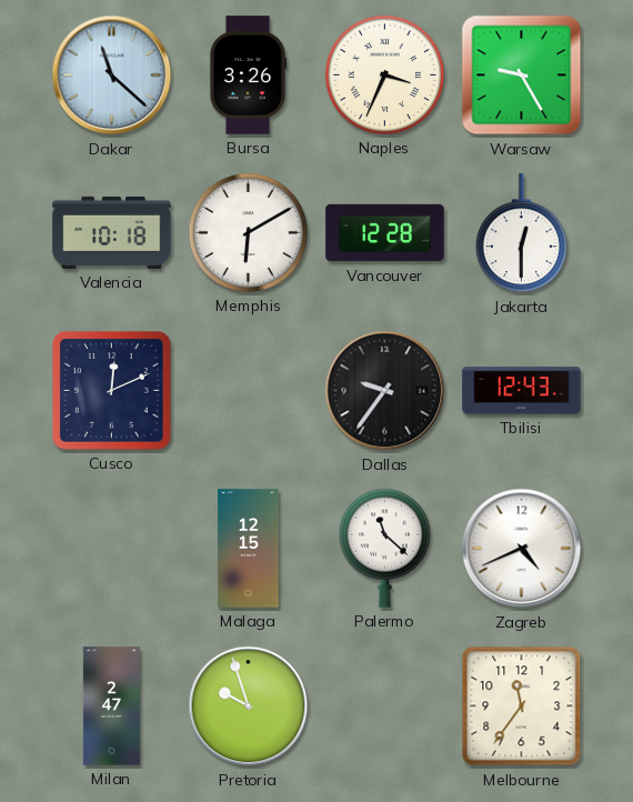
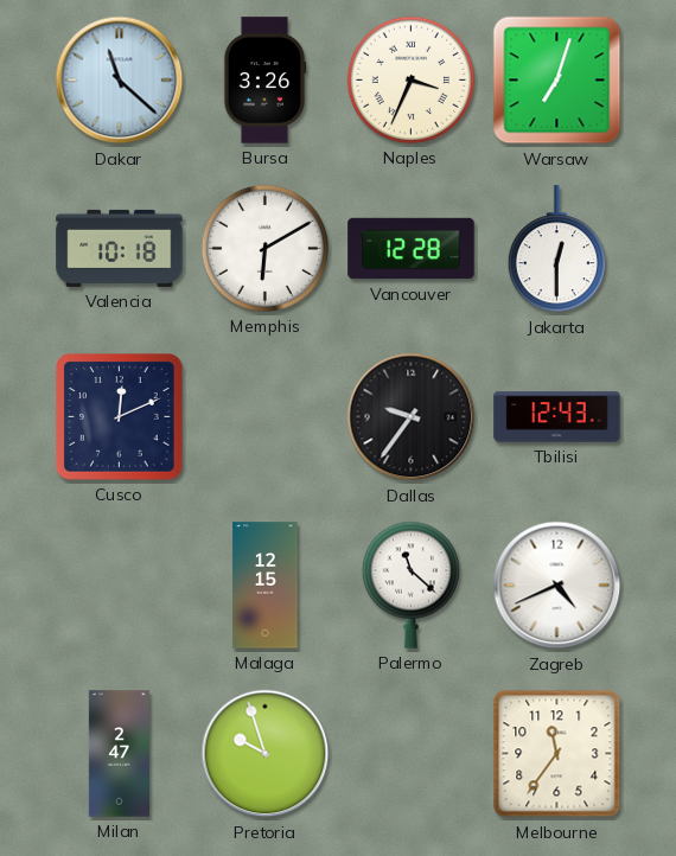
Warsaw: 9:25 -> 7:03 (557, 81)
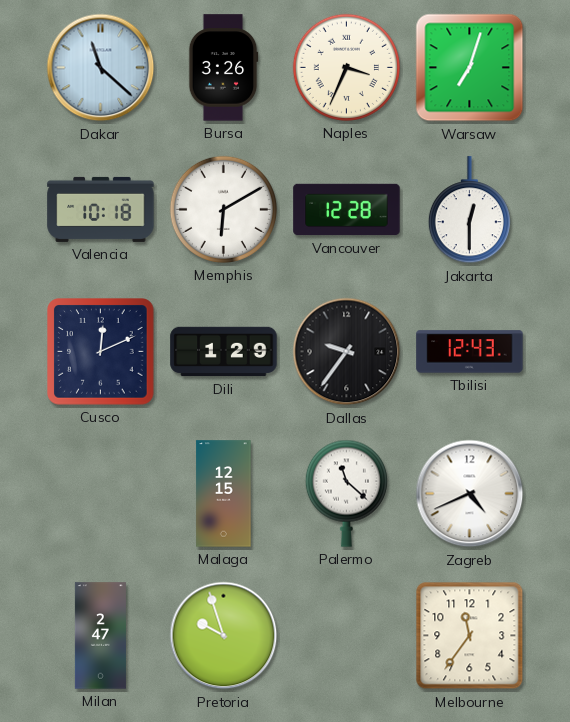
Dili: none -> 1:29 (224, 352)
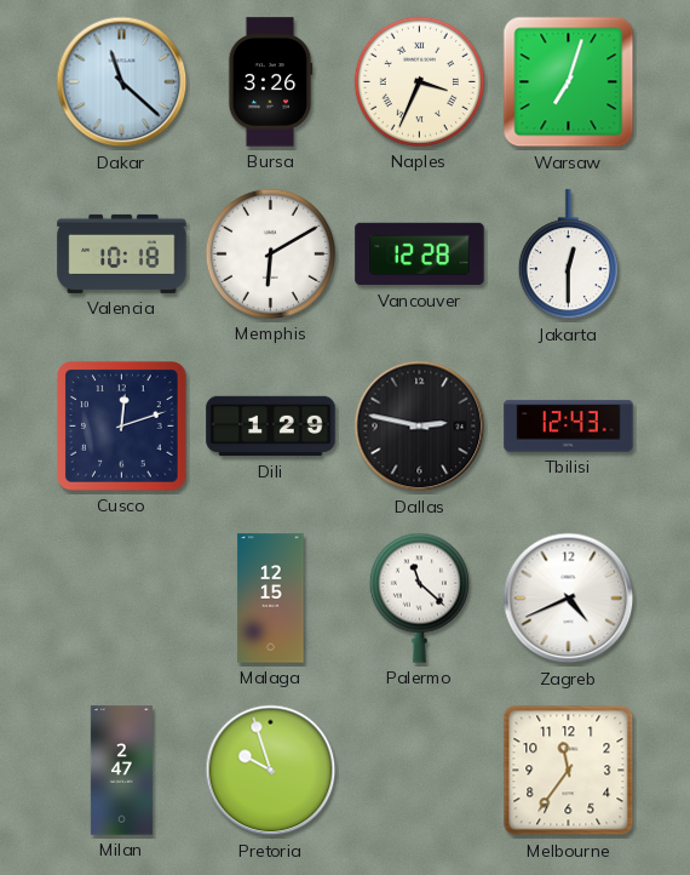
Cusco: 12:11 -> 12:12 (122, 427)
Dallas: 9:36 -> 2:47 (420, 427)
